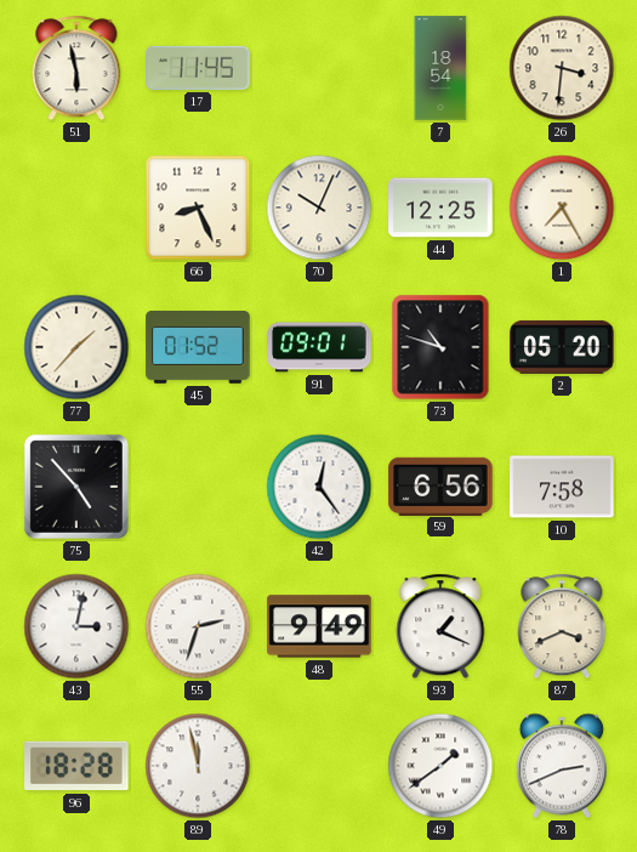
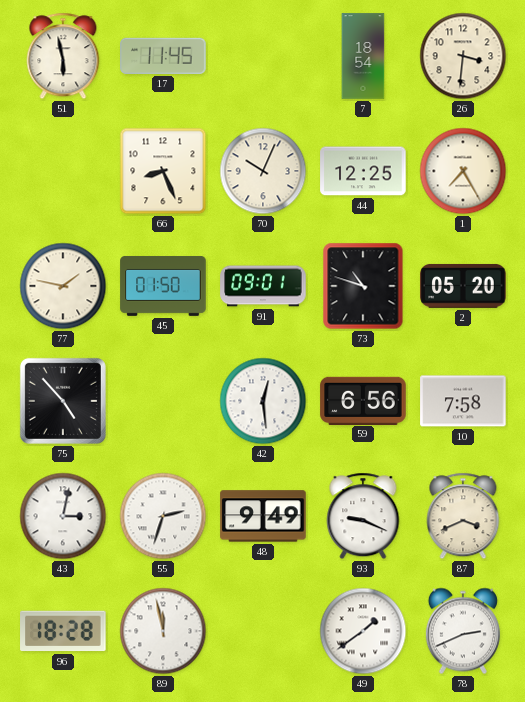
77: 1:37 -> 1:47 (63, 286)
45: 01:52 -> 01:50 (163, 287)
42: 12:24 -> 12:29 (263, 401)
93: 1:19 -> 9:19 (363, 516)
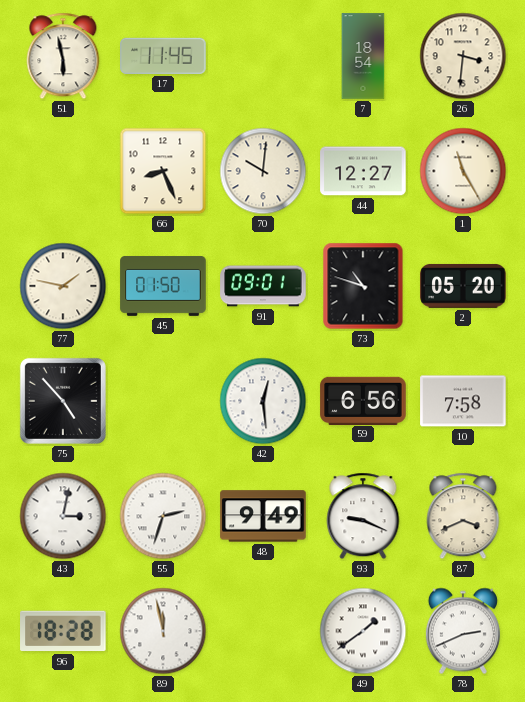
70: 10:04 -> 10:01 (263, 171)
44: 12:25 -> 12:27 (363, 171)
1: 7:25 -> 11:25 (463, 171)
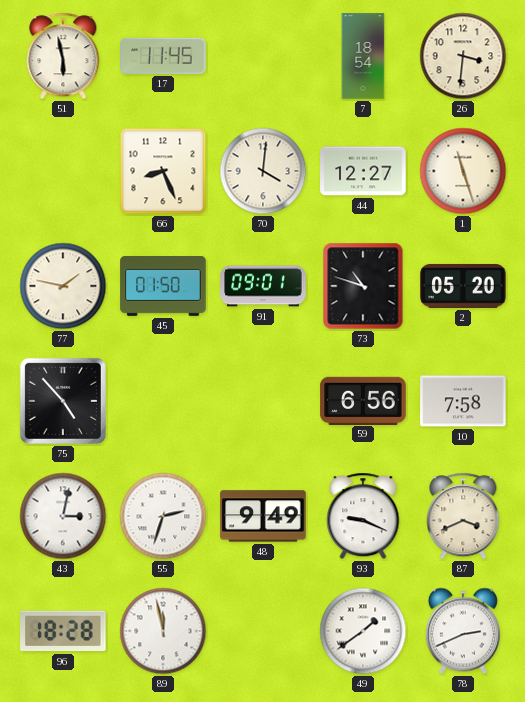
70: 10:01 -> 4:01 (263, 171)
1: 11:25 -> 11:27 (463, 171)
42: 12:29 -> none (263, 401)
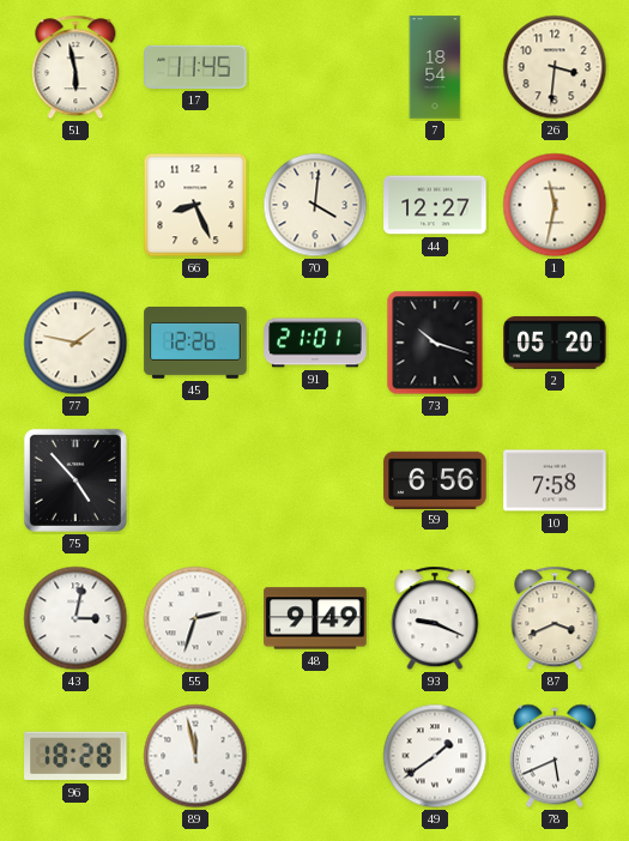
1: 11:27 -> 11:32 (555, 205)
45: 01:50 -> 12:26 (195, 344)
91: 09:01 -> 21:01 (315, 343)
73: 10:48 -> 10:18 (435, 343)
78: 2:41 -> 5:41 (555, 756)
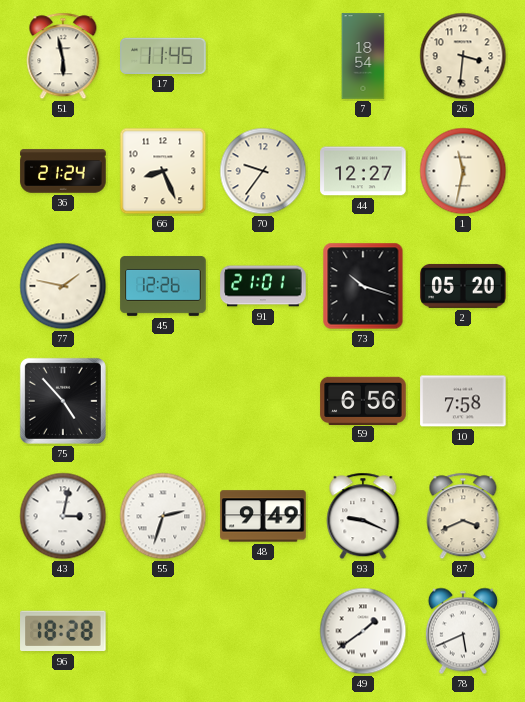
36: none -> 21:24 (63, 171)
70: 4:01 -> 9:36 (263, 171)
89: 11:58 -> none (195, 756)
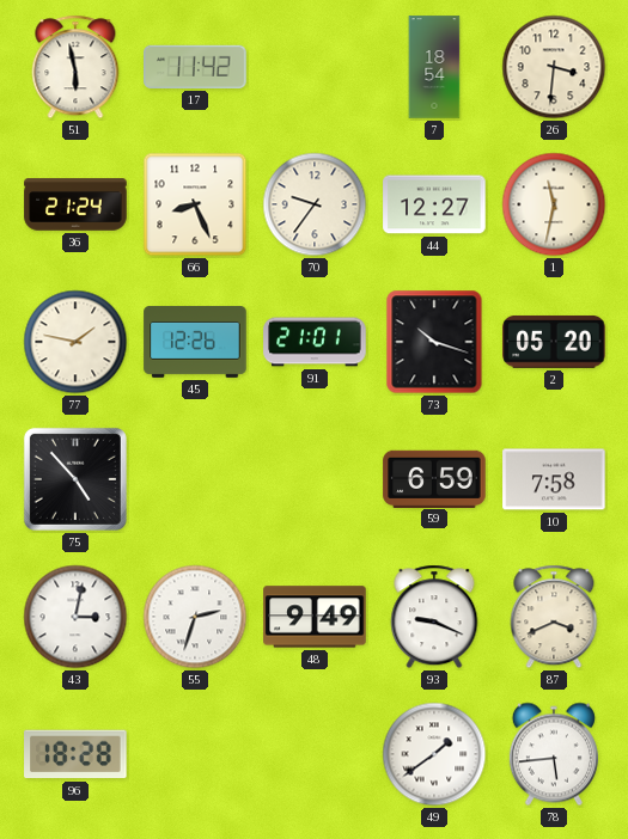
17: 11:45 -> 11:42 (195, 67)
59: 6:56 -> 6:59 (434, 478)
78: 5:41 -> 5:44 (554, 754)
